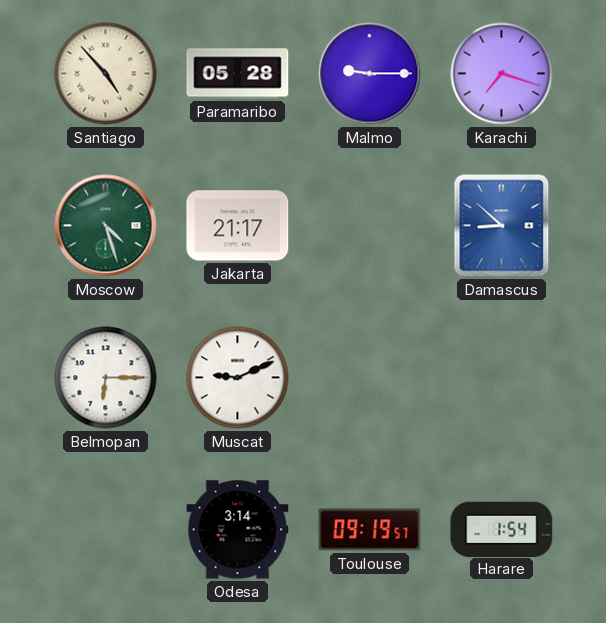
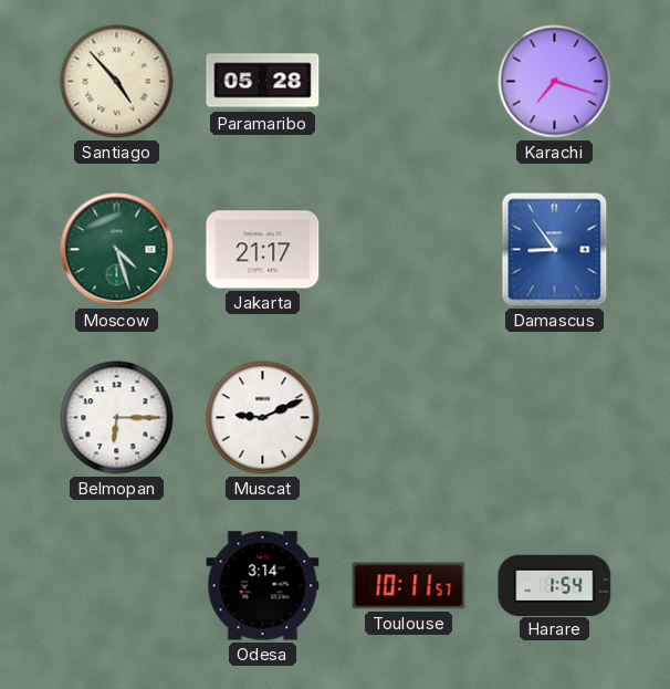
Malmo: 9:15 -> none (370, 74)
Damascus: 8:52 -> 8:54 (555, 250)
Toulouse: 09:19 -> 10:11 (409, 586)
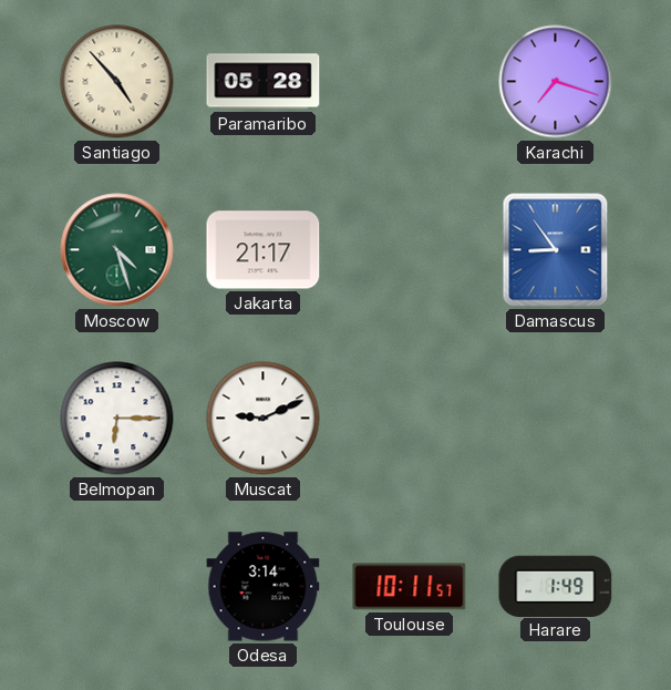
Harare: 1:54 -> 1:49 (556, 586)
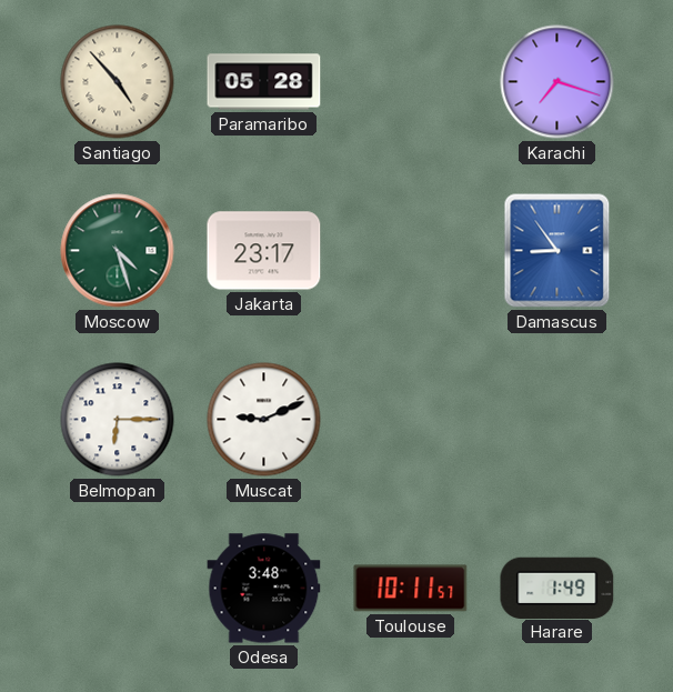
Jakarta: 21:17 -> 23:17 (264, 251)
Odesa: 3:14 -> 3:48 (264, 589)
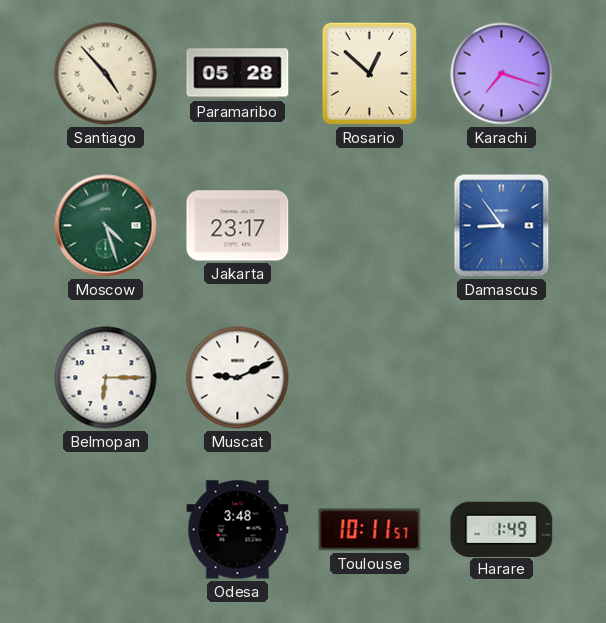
Rosario: none -> 12:52 (369, 73)
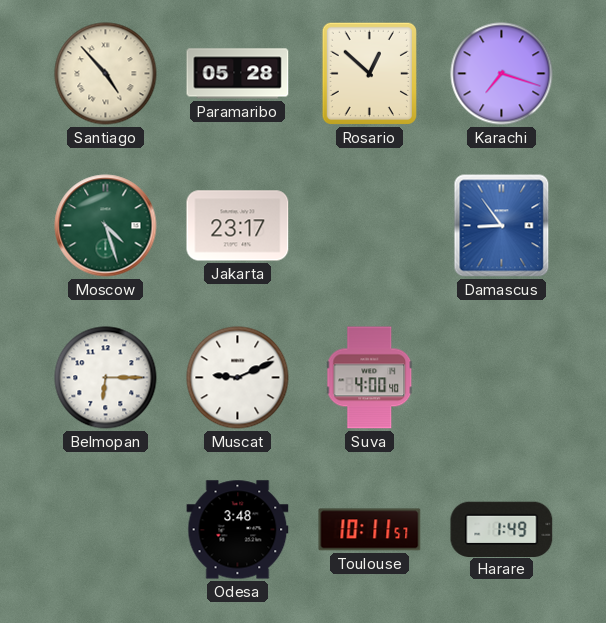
Suva: none -> 4:00 (370, 378)
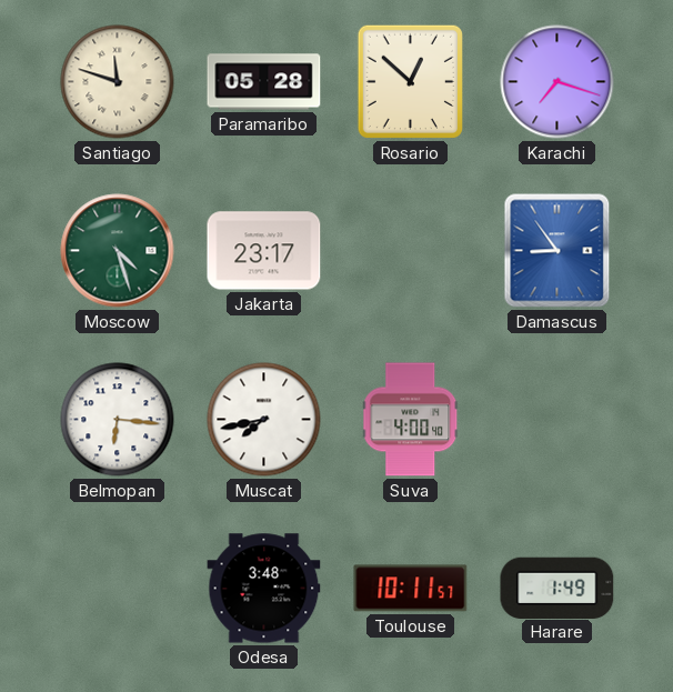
Santiago: 4:53 -> 11:48 (118, 82)
Belmopan: 6:15 -> 6:16 (118, 420)
Muscat: 9:11 -> 7:43 (264, 420)
